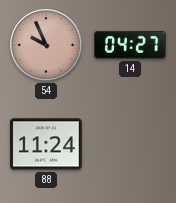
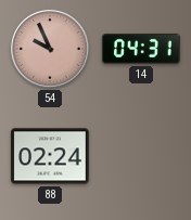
14: 04:27 -> 04:31 (141, 49)
88: 11:24 -> 02:24 (50, 156)
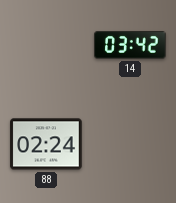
54: 9:56 -> none (50, 49)
14: 04:31 -> 03:42 (130, 45)
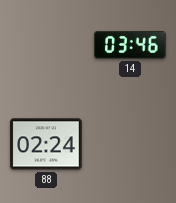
14: 03:42 -> 03:46 (130, 45)
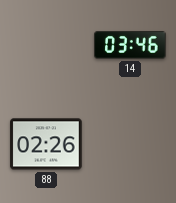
88: 02:24 -> 02:26 (46, 144)
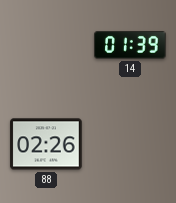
14: 03:46 -> 01:39 (130, 45)
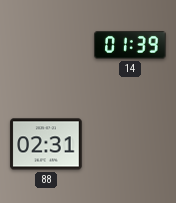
88: 02:26 -> 02:31 (46, 144)
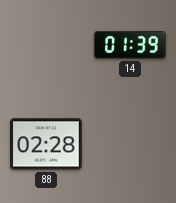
88: 02:31 -> 02:28 (46, 144)
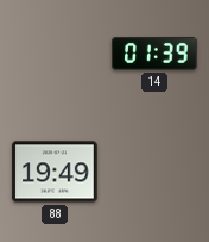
88: 02:28 -> 19:49 (55, 172)
